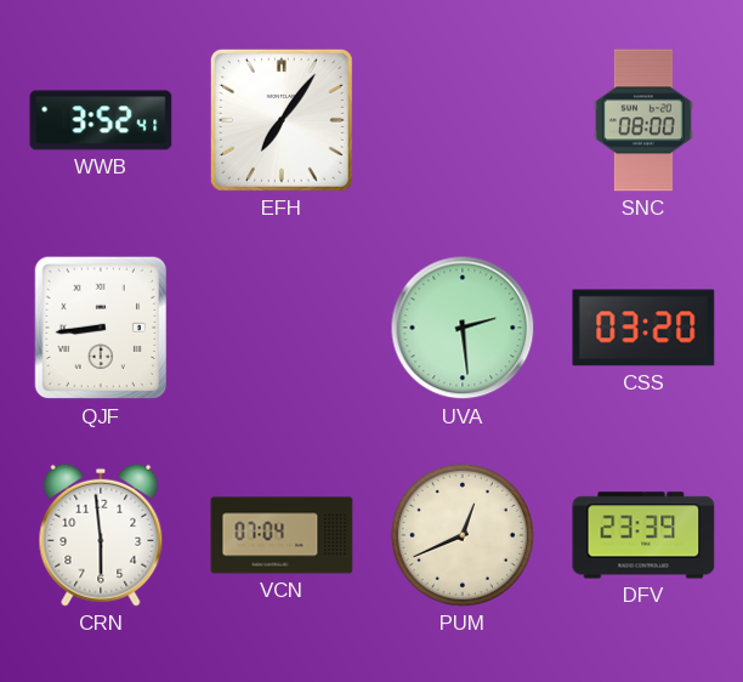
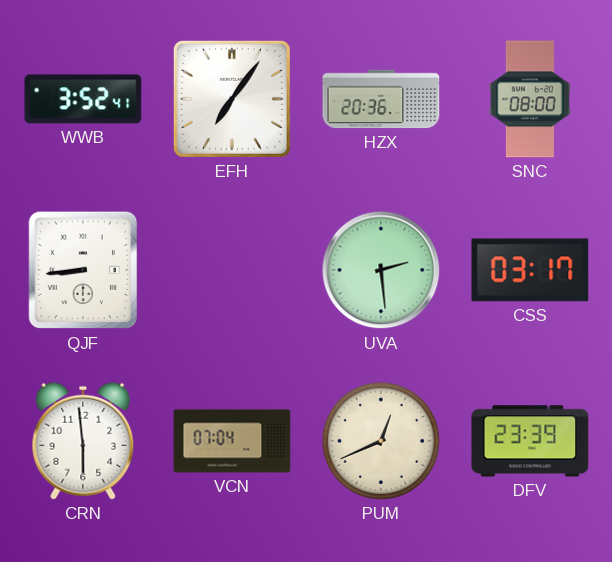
HZX: none -> 20:36 (381, 99)
CSS: 03:20 -> 03:17 (530, 270)
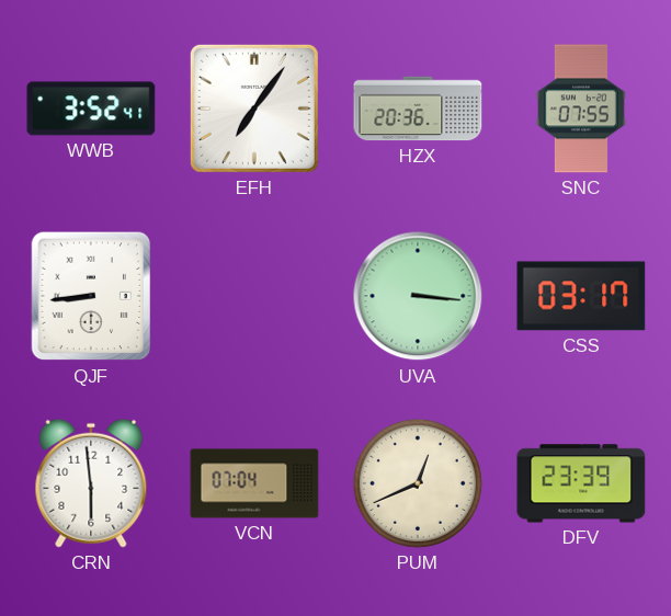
SNC: 08:00 -> 07:55 (581, 109)
UVA: 2:29 -> 3:16 (418, 296)
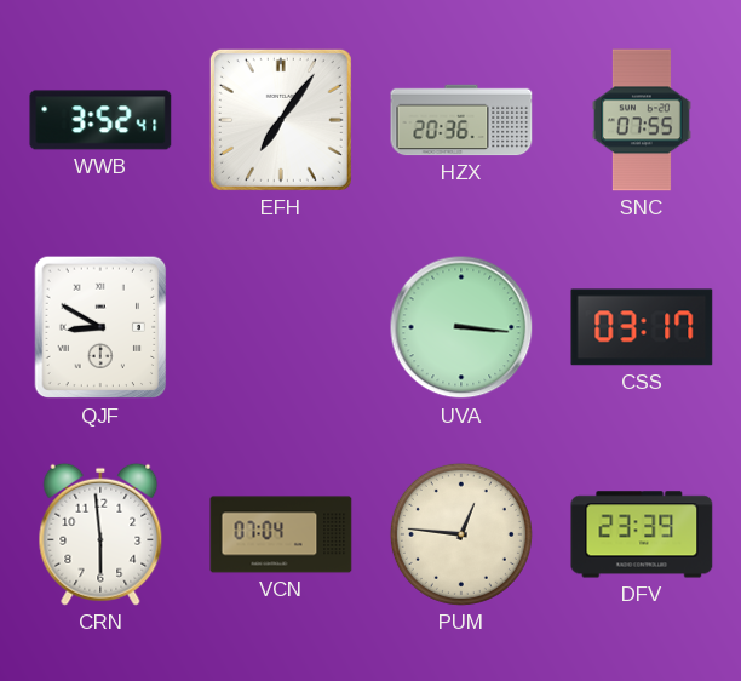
QJF: 8:44 -> 8:50 (100, 327)
PUM: 12:41 -> 12:46 (461, 534)
